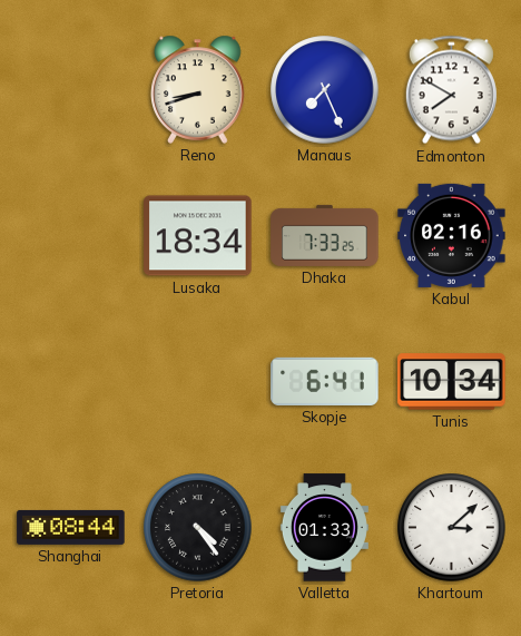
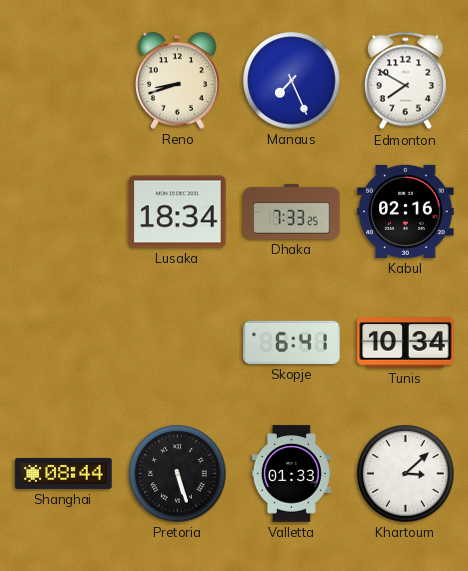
Pretoria: 4:24 -> 5:27 (178, 474)
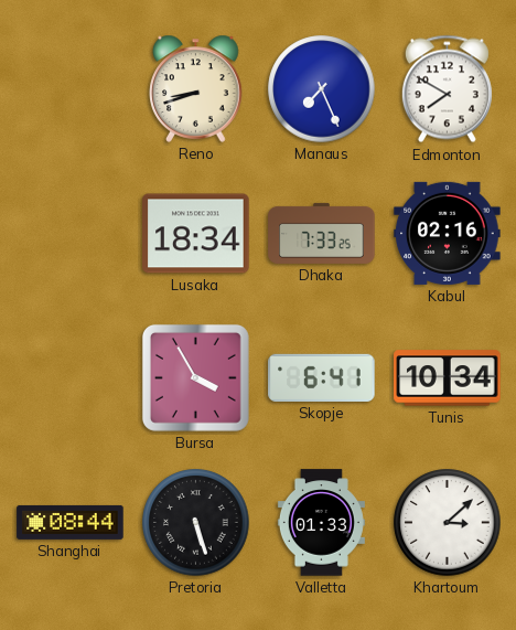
Bursa: none -> 3:55 (195, 377)
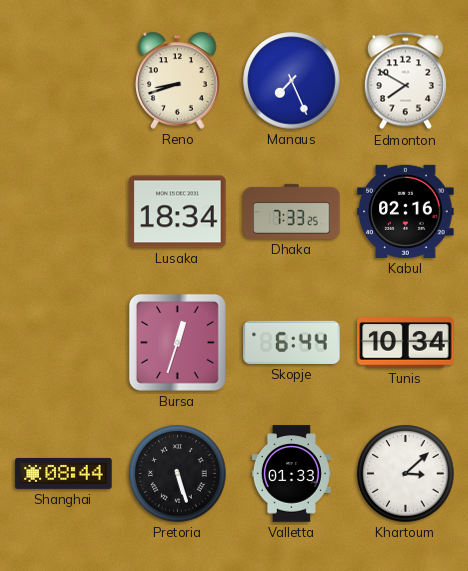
Bursa: 3:55 -> 12:33 (177, 342)
Skopje: 6:41 -> 6:44 (292, 342)
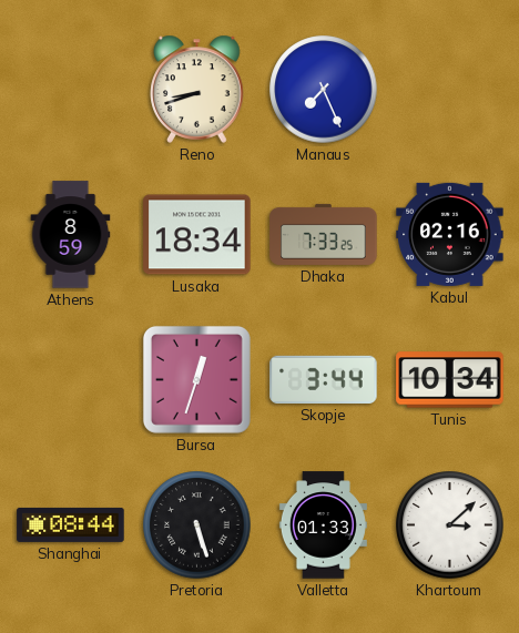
Edmonton: 7:50 -> none (405, 81)
Athens: none -> 8:59 (71, 235)
Skopje: 6:44 -> 3:44 (324, 379)
